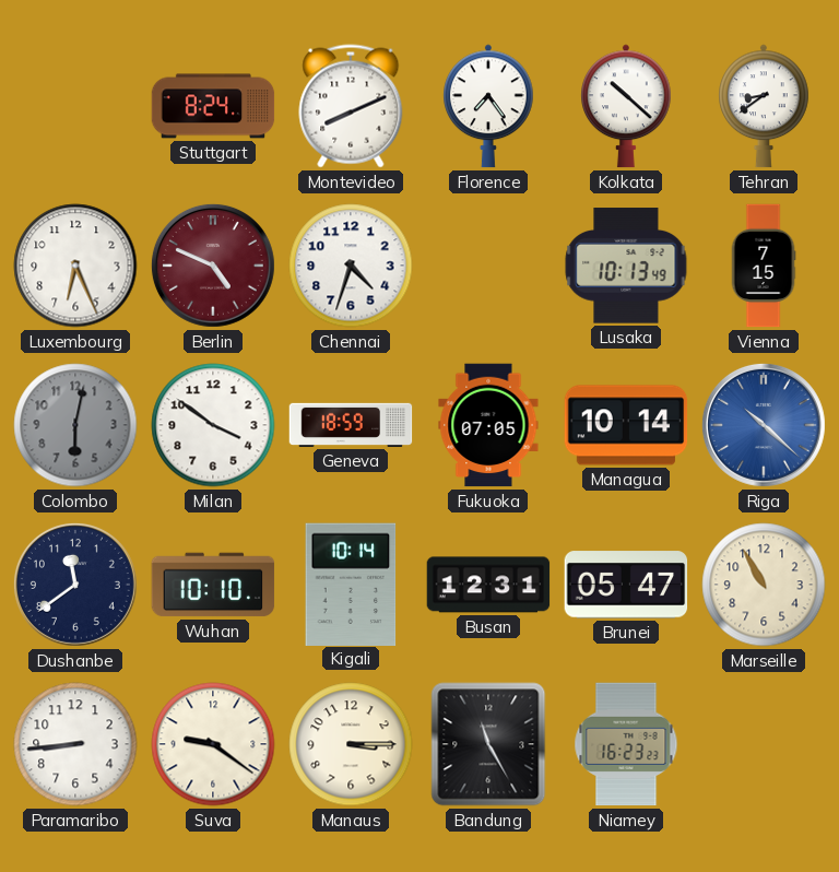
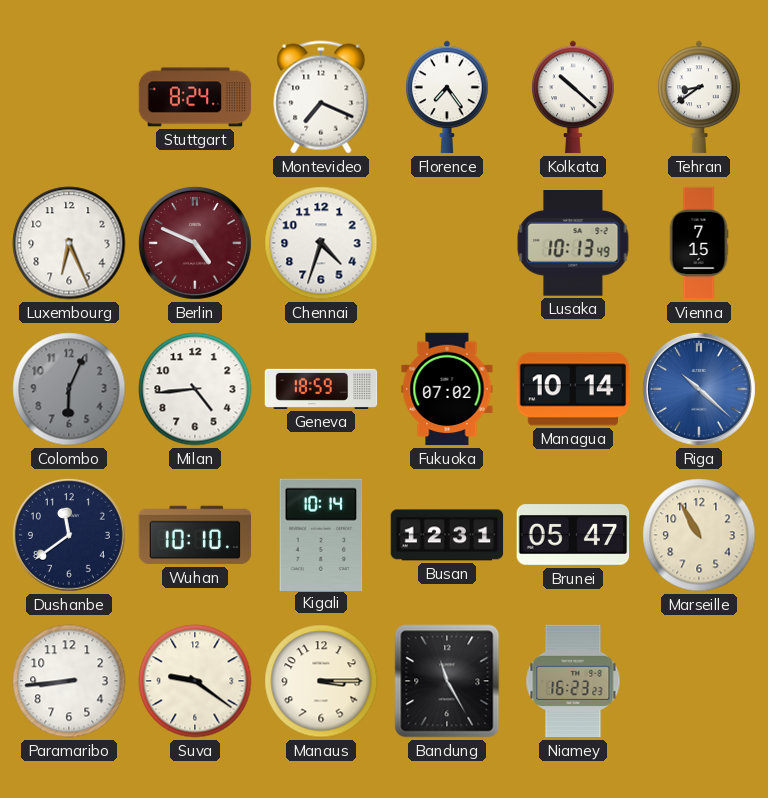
Montevideo: 8:11 -> 7:19 (321, 97)
Colombo: 6:02 -> 6:04 (69, 389)
Milan: 3:51 -> 4:44 (195, 389)
Fukuoka: 07:05 -> 07:02 (447, 389)
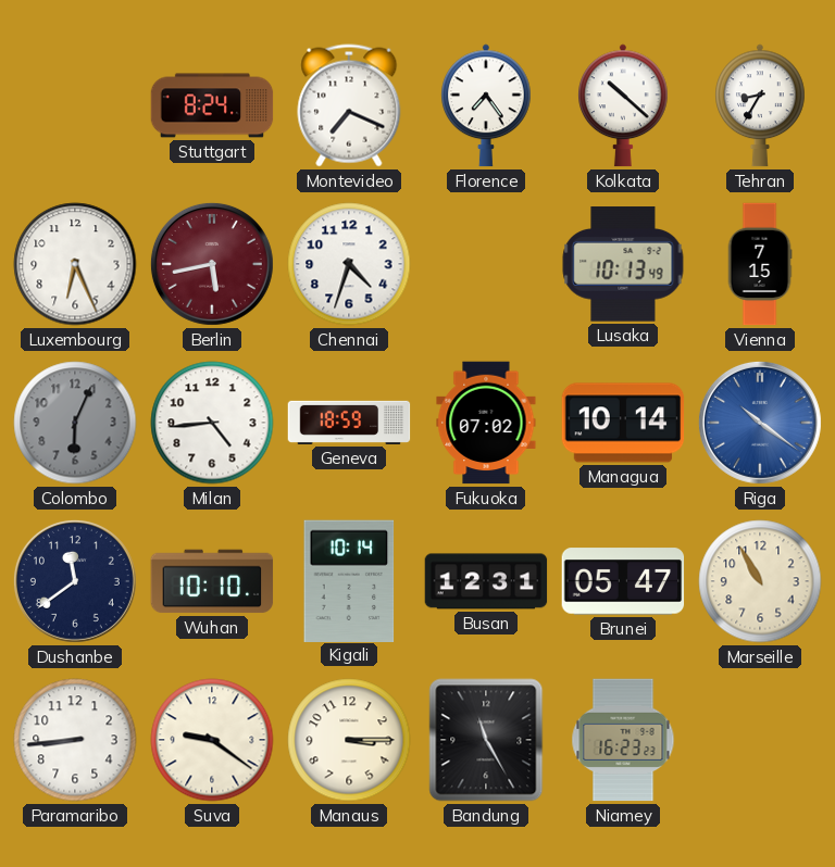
Tehran: 8:39 -> 8:35 (761, 105)
Berlin: 4:49 -> 5:43 (212, 264)
Riga: 10:22 -> 10:21 (760, 423)
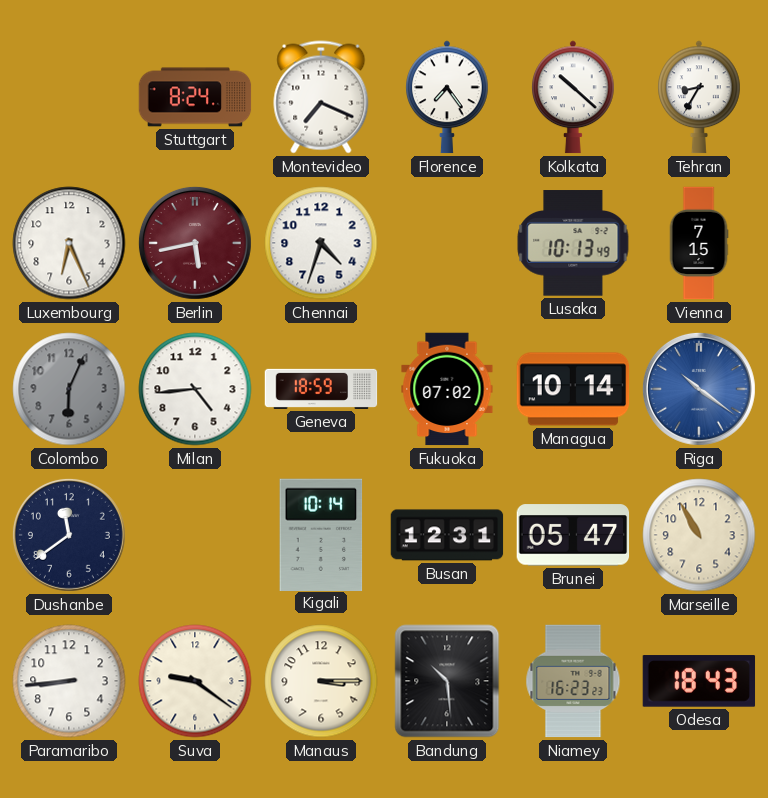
Wuhan: 10:10 -> none (212, 581)
Bandung: 11:25 -> 10:29 (447, 681)
Odesa: none -> 18:43 (699, 681)
